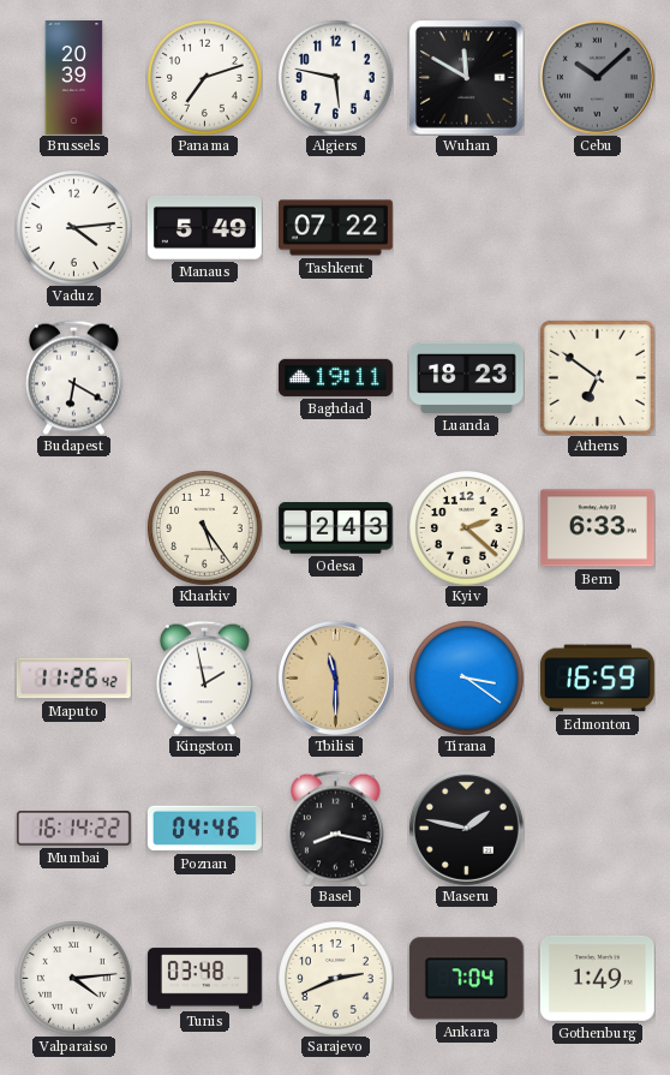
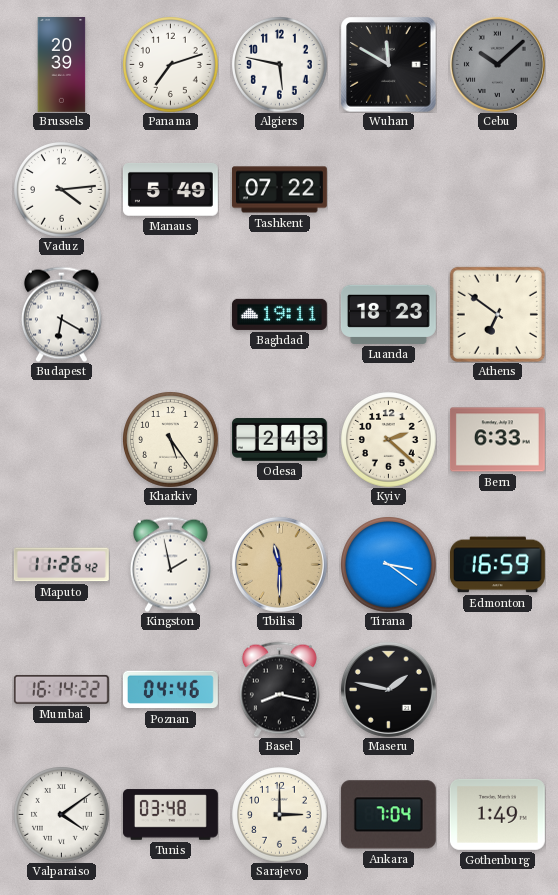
Valparaiso: 4:14 -> 4:09 (62, 815)
Sarajevo: 2:41 -> 3:00 (280, 815)
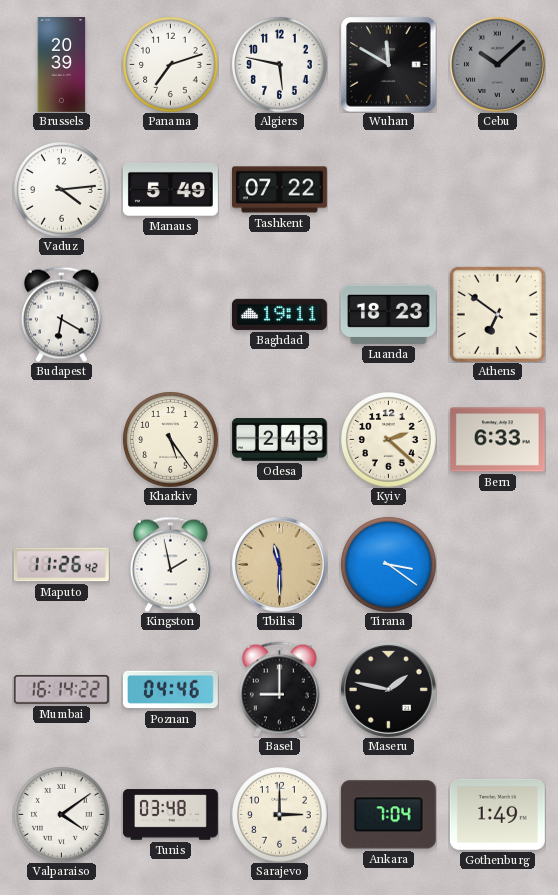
Edmonton: 16:59 -> none (497, 565)
Basel: 8:17 -> 9:00 (279, 689)
